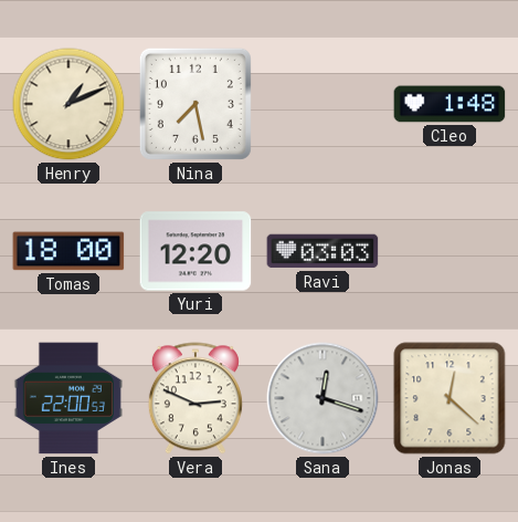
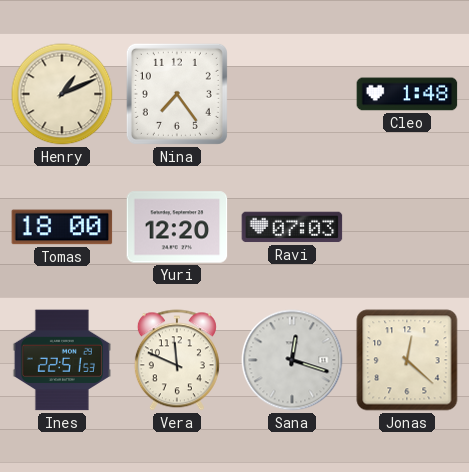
Nina: 7:28 -> 7:24 (177, 94)
Ravi: 03:03 -> 07:03 (292, 227)
Ines: 22:00 -> 22:51 (62, 360)
Vera: 2:49 -> 11:49 (177, 360)
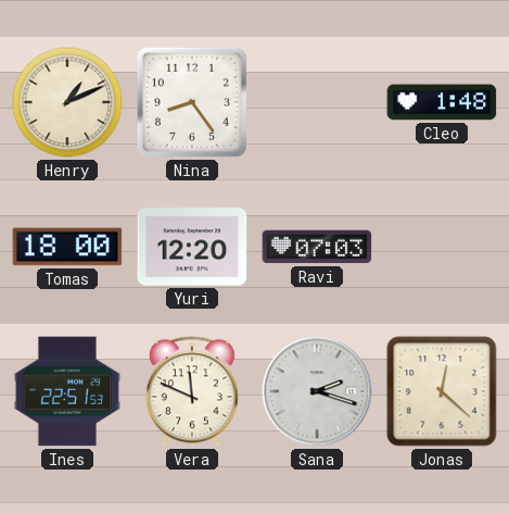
Nina: 7:24 -> 8:24 (192, 102)
Sana: 12:18 -> 2:18 (317, 391)
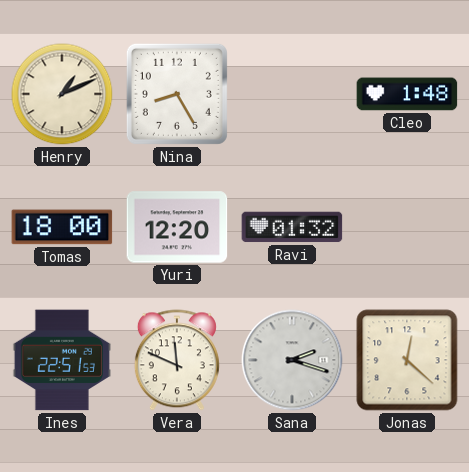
Nina: 8:24 -> 8:25 (177, 94)
Ravi: 07:03 -> 01:32 (292, 227)
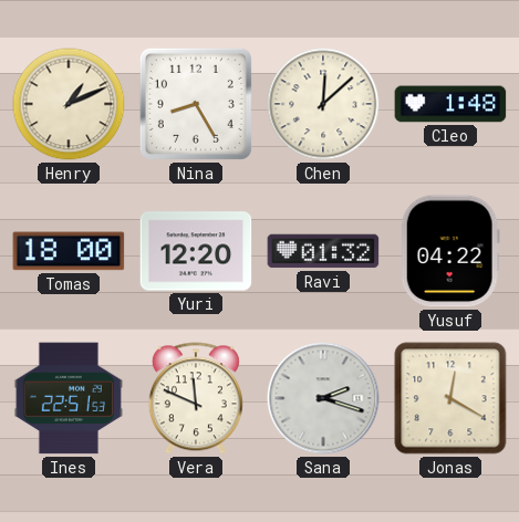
Chen: none -> 12:08 (323, 104)
Yusuf: none -> 04:22 (450, 251)
Jonas: 12:22 -> 12:20 (450, 398)
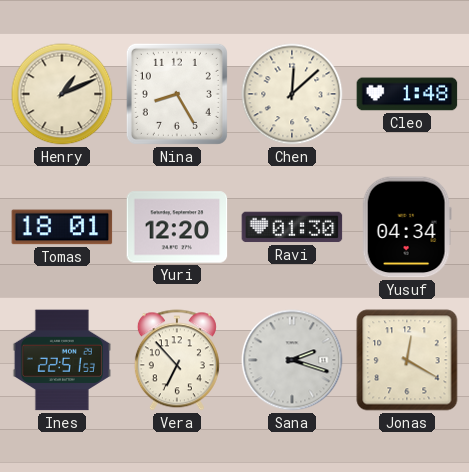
Tomas: 18:00 -> 18:01 (62, 227)
Ravi: 01:32 -> 01:30 (292, 227)
Yusuf: 04:22 -> 04:34 (407, 227)
Vera: 11:49 -> 6:53 (177, 360)
